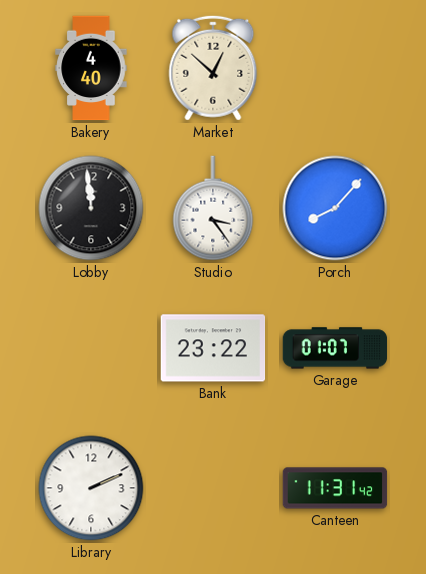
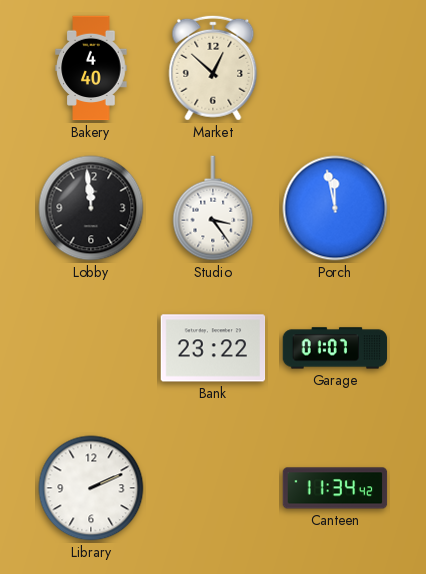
Porch: 8:07 -> 11:58 (335, 208)
Canteen: 11:31 -> 11:34 (335, 488)
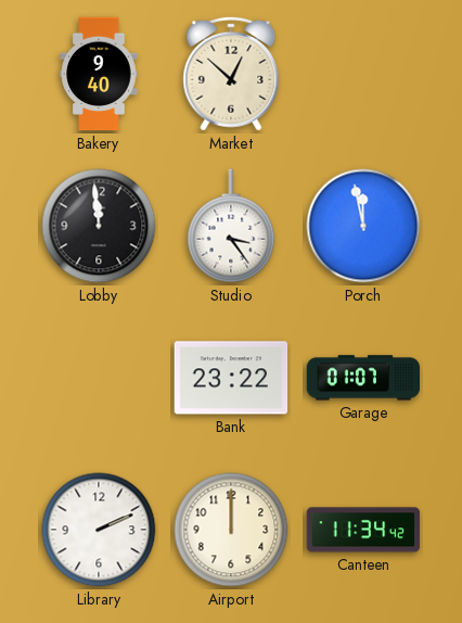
Bakery: 4:40 -> 9:40 (99, 74)
Airport: none -> 12:00 (231, 530)
